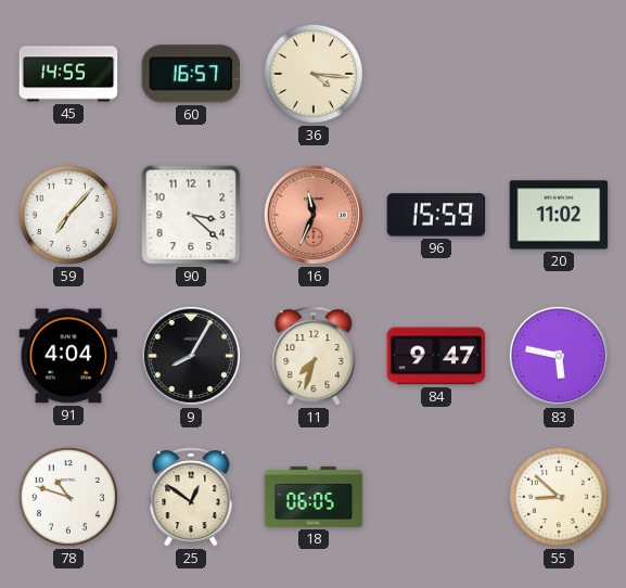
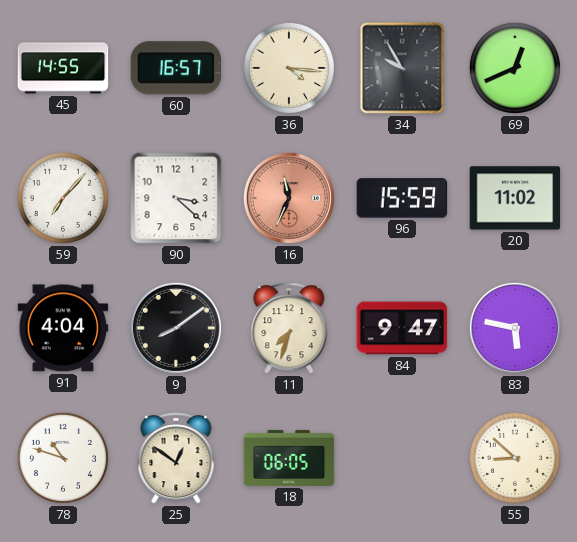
34: none -> 9:55 (402, 68)
69: none -> 12:41 (515, 68)
9: 8:05 -> 8:09 (176, 328)
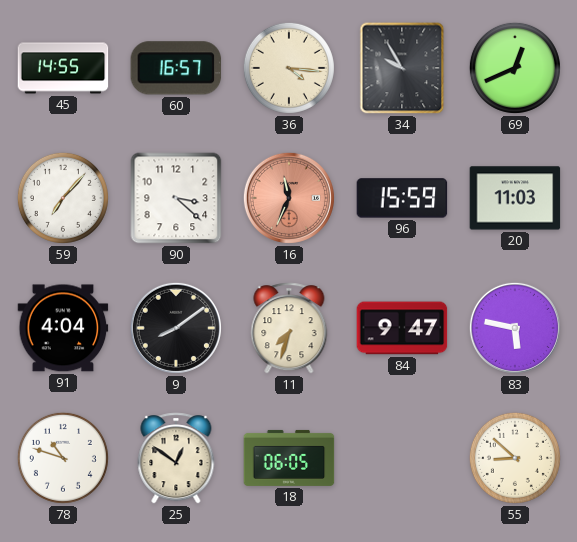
20: 11:02 -> 11:03 (515, 198)
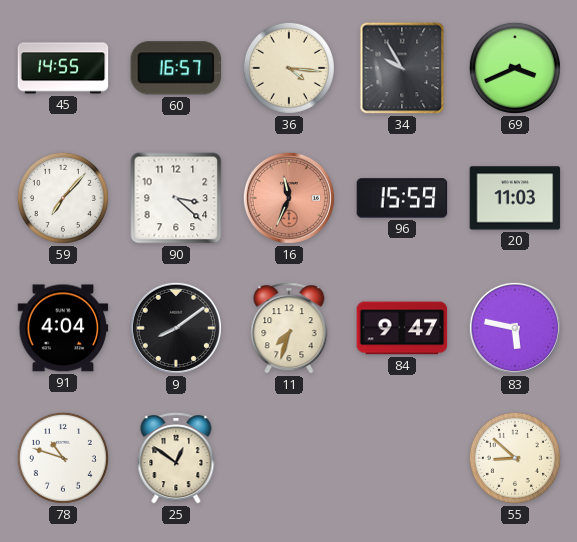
69: 12:41 -> 3:41 (515, 68)
18: 06:05 -> none (289, 458)
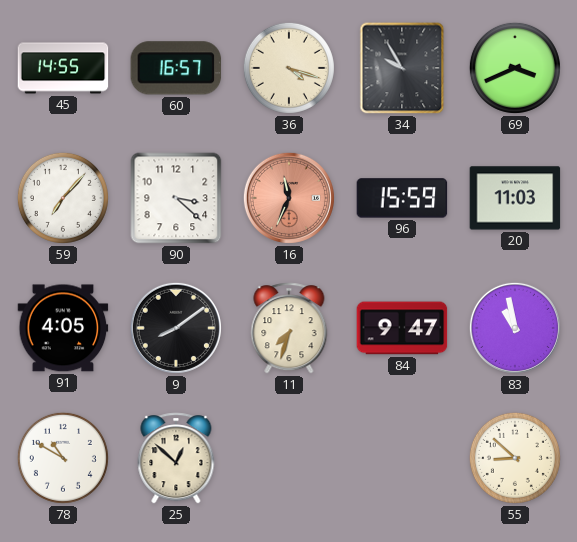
36: 4:16 -> 4:18 (289, 68)
91: 4:04 -> 4:05 (63, 328)
83: 5:47 -> 10:58 (515, 328)
78: 10:48 -> 10:50 (63, 458)
25: 12:51 -> 12:52 (176, 458)
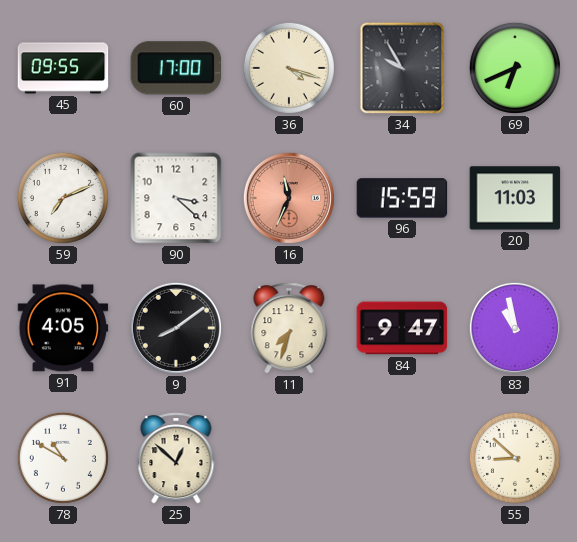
45: 14:55 -> 09:55 (63, 68)
60: 16:57 -> 17:00 (176, 68)
69: 3:41 -> 6:41 (515, 68)
59: 7:07 -> 7:11 (63, 198)
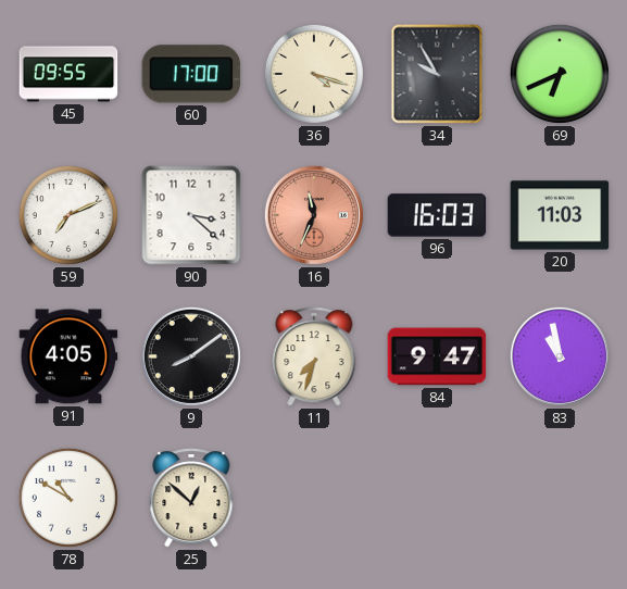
96: 15:59 -> 16:03 (437, 215)
55: 8:52 -> none (515, 458)
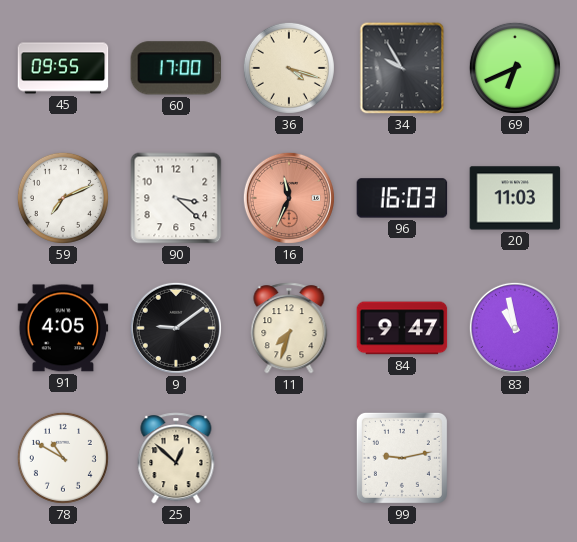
9: 8:09 -> 9:09 (176, 328)
99: none -> 9:13 (402, 458)
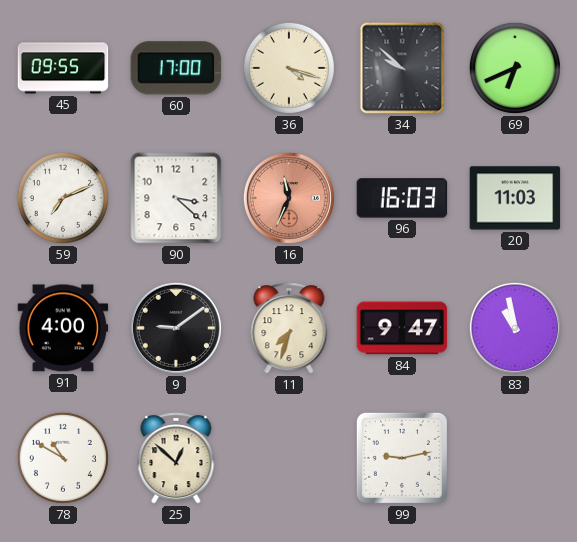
34: 9:55 -> 9:52 (402, 68)
91: 4:05 -> 4:00 (63, 328)
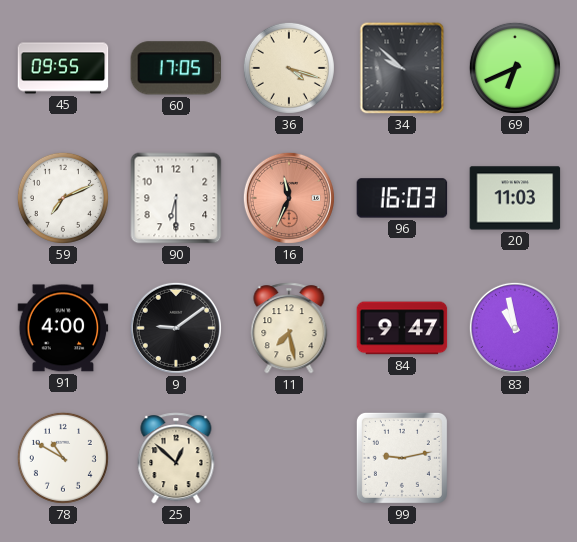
60: 17:00 -> 17:05 (176, 68)
90: 3:22 -> 6:30 (176, 198)
11: 7:33 -> 7:28 (289, 328)
